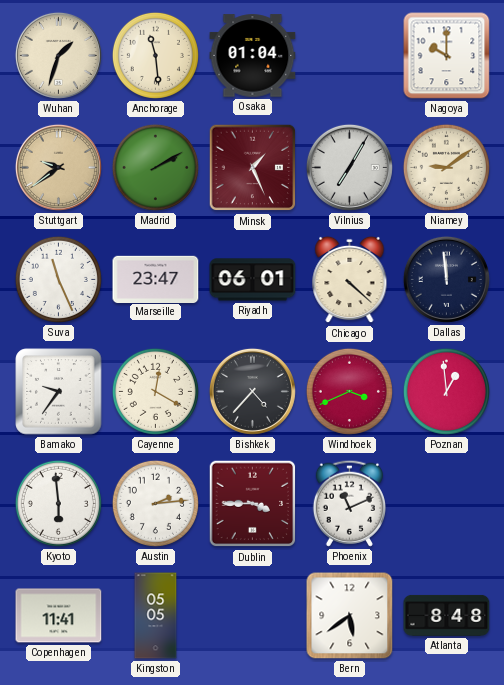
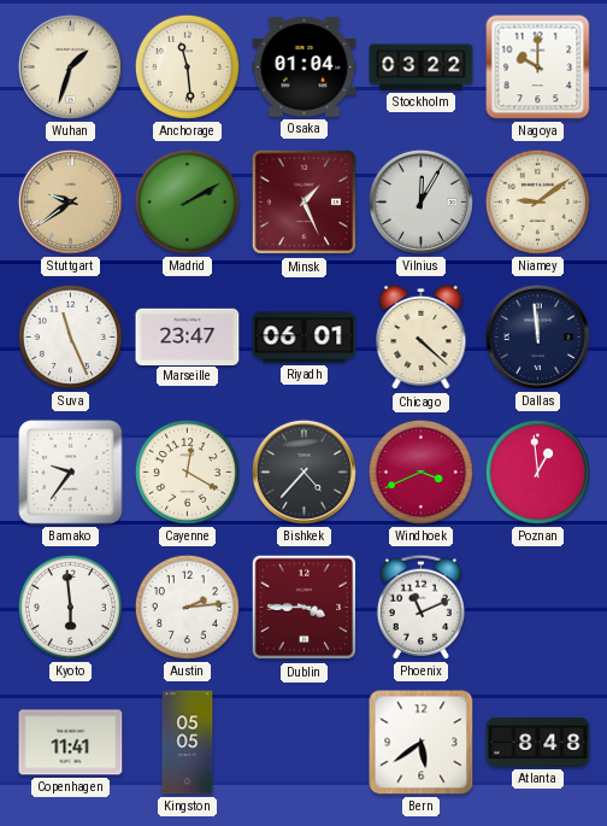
Stockholm: none -> 03:22 (422, 68)
Vilnius: 7:05 -> 12:05 (420, 201)
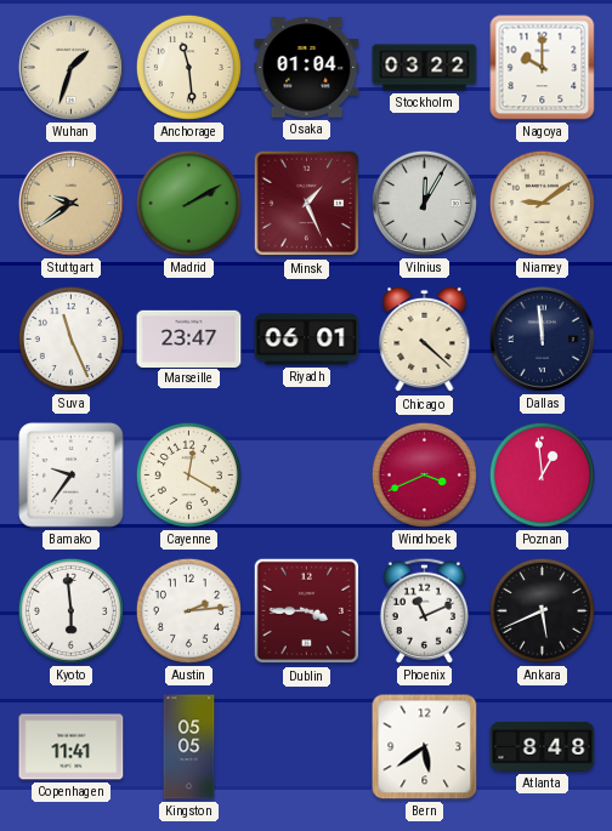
Bishkek: 4:37 -> none (303, 471)
Ankara: none -> 5:41 (542, 610)
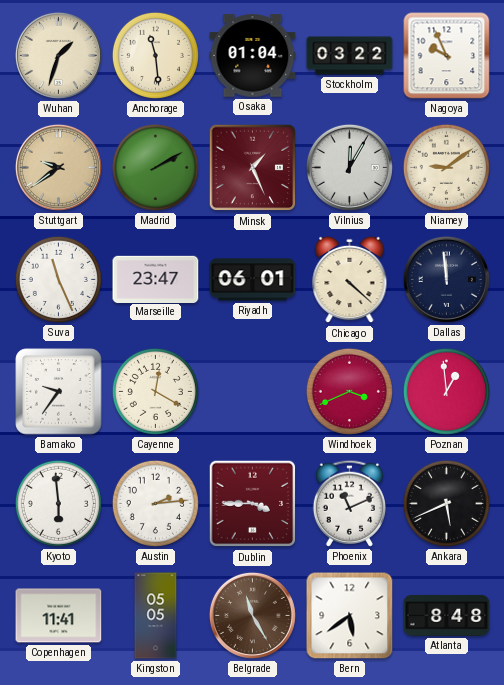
Nagoya: 10:00 -> 9:56 (447, 56)
Belgrade: none -> 11:25 (252, 615)
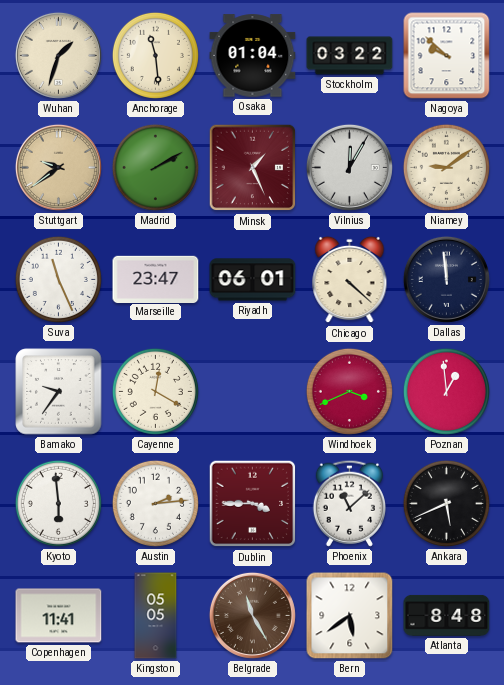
Nagoya: 9:56 -> 9:52 (447, 56)
Phoenix: 11:11 -> 11:08 (349, 503)
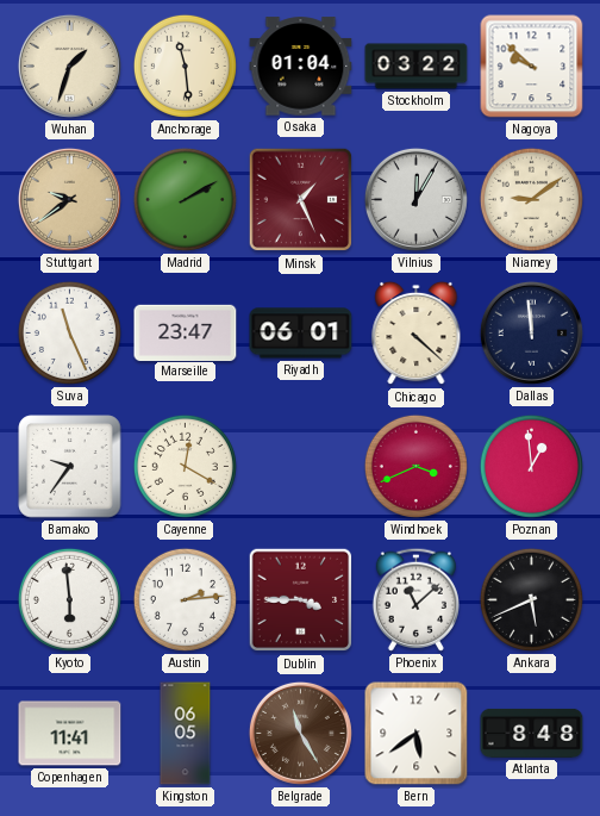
Kingston: 05:05 -> 06:05 (186, 734)
